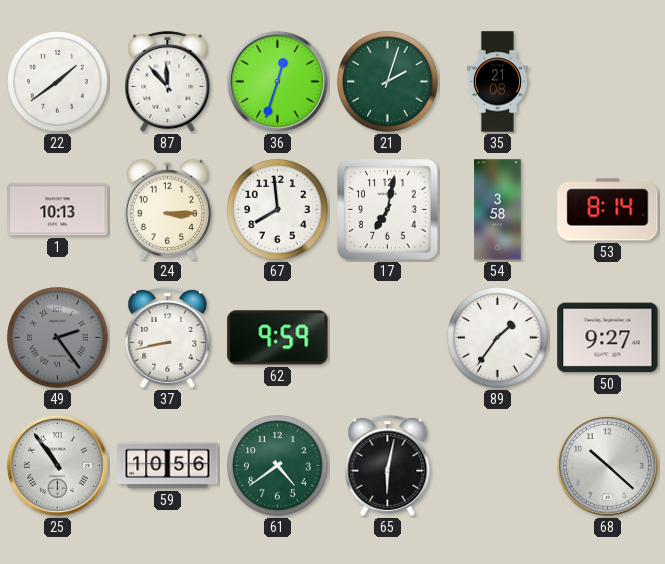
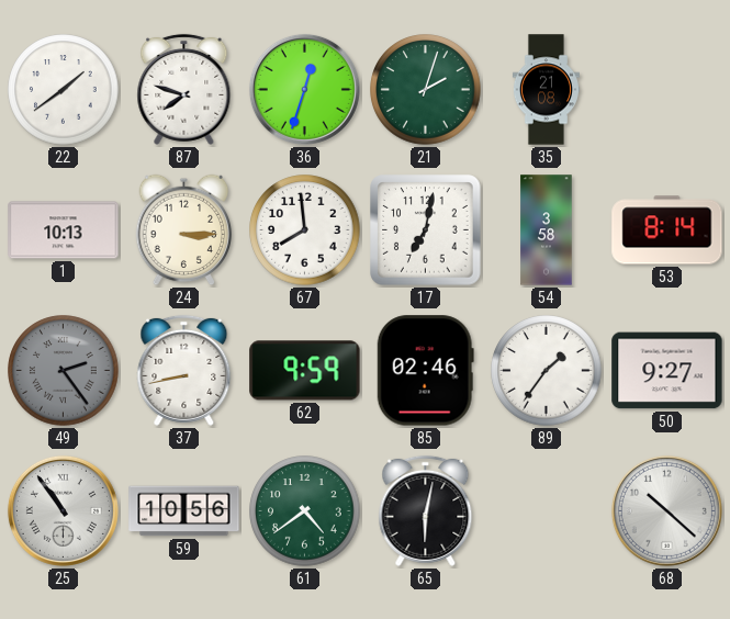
87: 11:53 -> 7:48 (184, 89)
85: none -> 02:46 (425, 371)
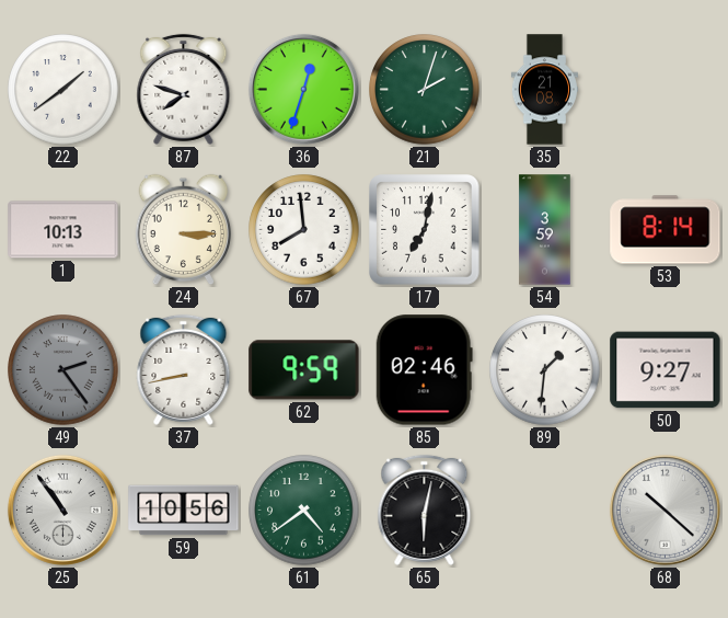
54: 3:58 -> 3:59 (545, 230)
89: 1:36 -> 1:31 (545, 370)
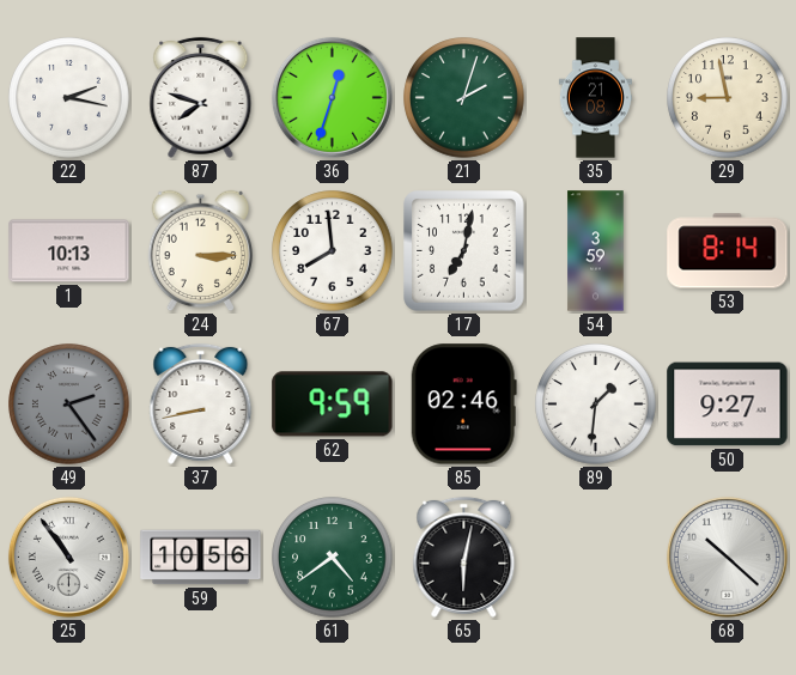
22: 1:39 -> 2:17 (69, 98)
29: none -> 8:58 (728, 98)
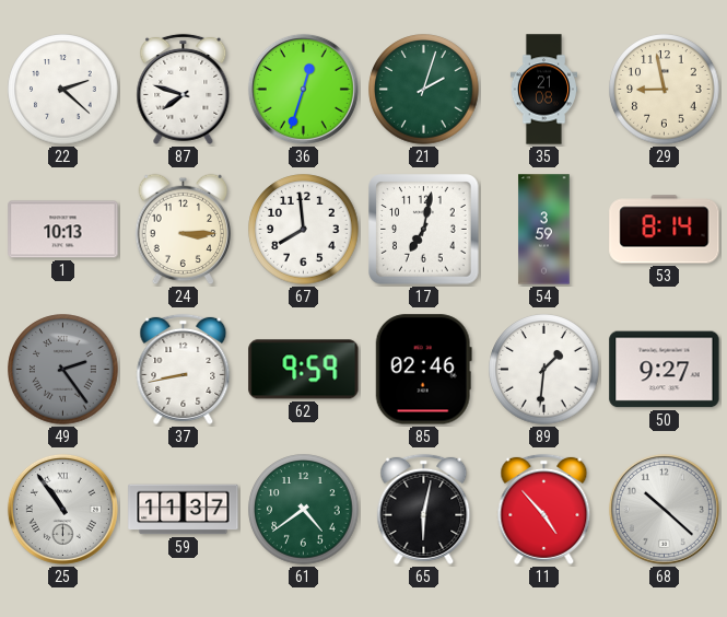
22: 2:17 -> 2:22 (63, 90)
59: 10:56 -> 11:37 (184, 510)
11: none -> 4:53 (544, 509)
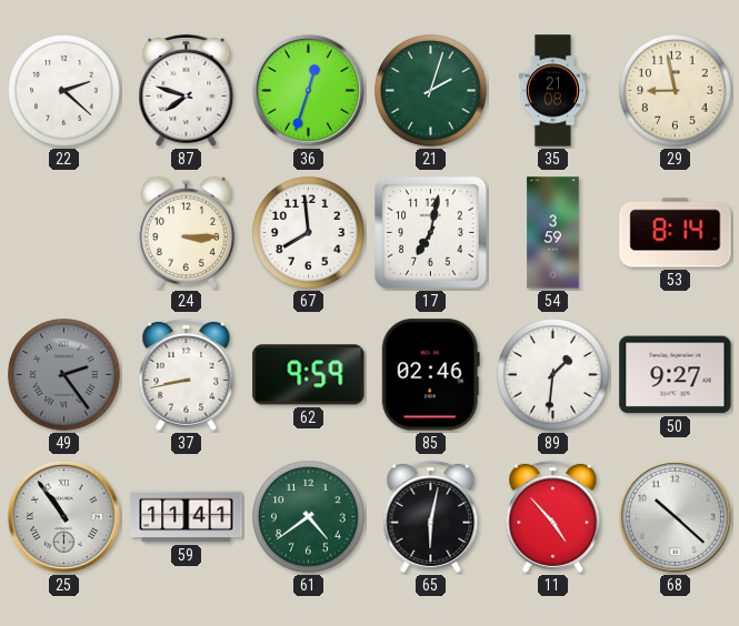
1: 10:13 -> none (63, 230)
59: 11:37 -> 11:41 (187, 517)
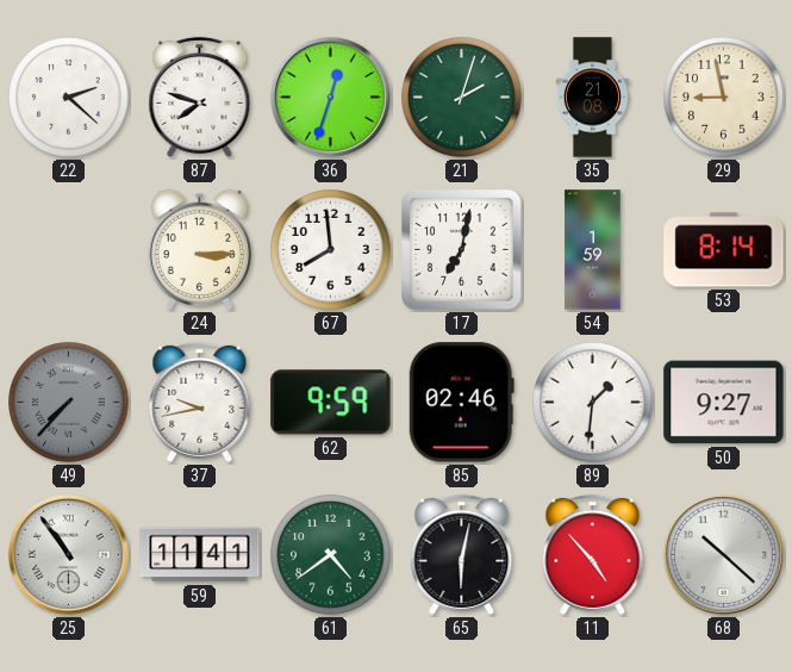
54: 3:59 -> 1:59 (593, 250)
49: 2:24 -> 7:37 (69, 403)
37: 8:43 -> 9:43 (200, 402)
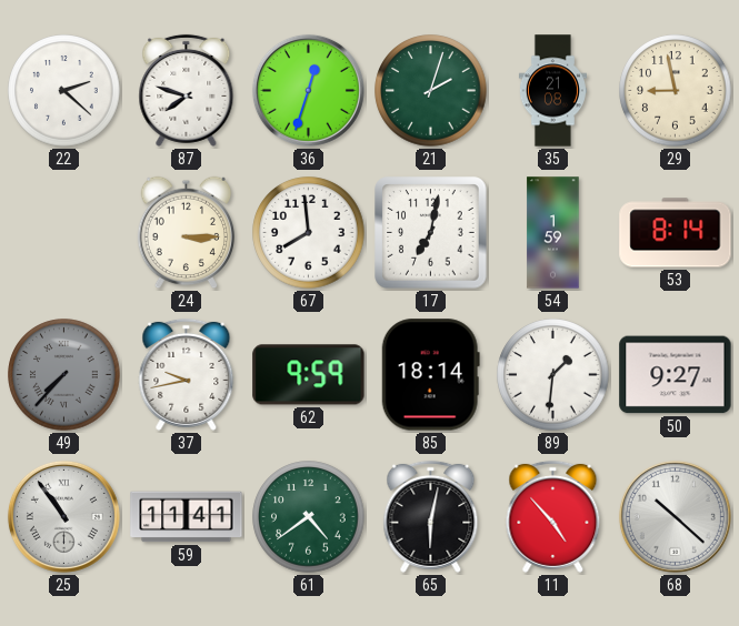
85: 02:46 -> 18:14 (430, 375)
